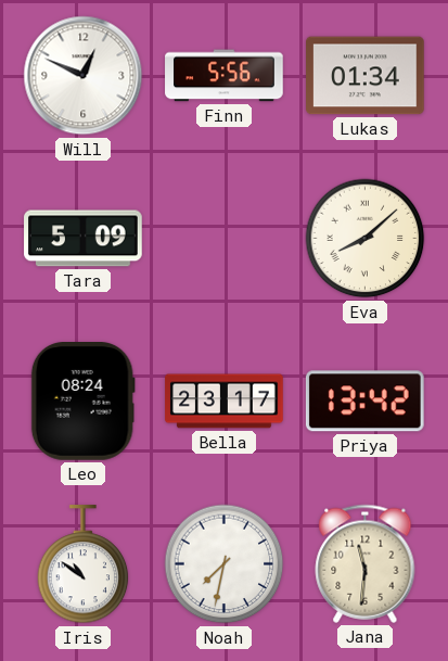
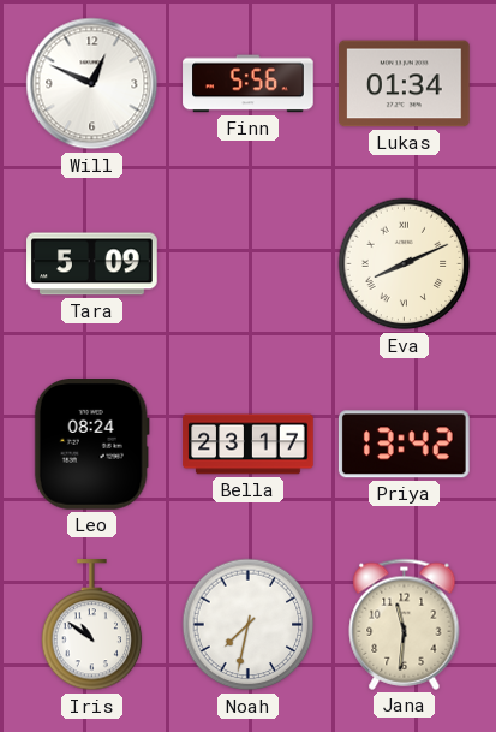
Eva: 8:08 -> 8:11 (405, 264)
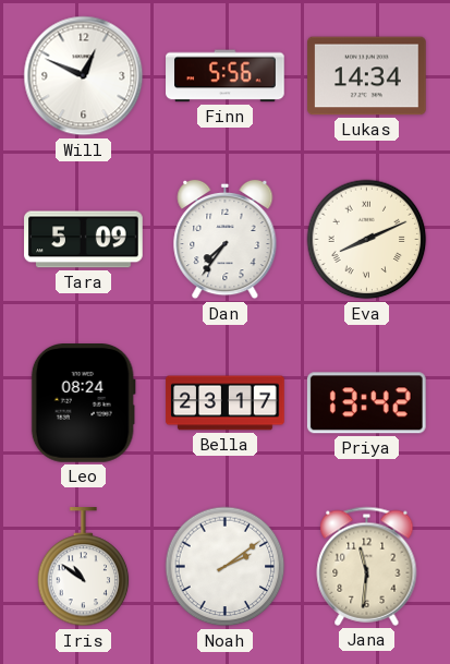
Lukas: 01:34 -> 14:34 (367, 76)
Dan: none -> 7:36 (226, 240)
Noah: 7:32 -> 2:09 (226, 567)
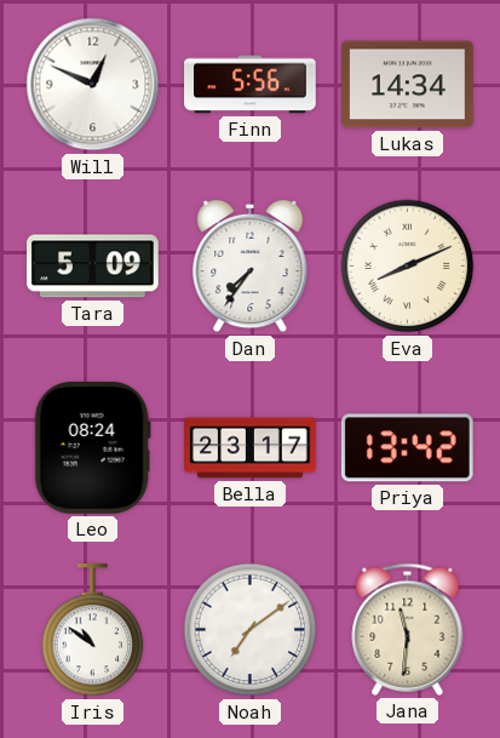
Noah: 2:09 -> 7:09 (251, 630)
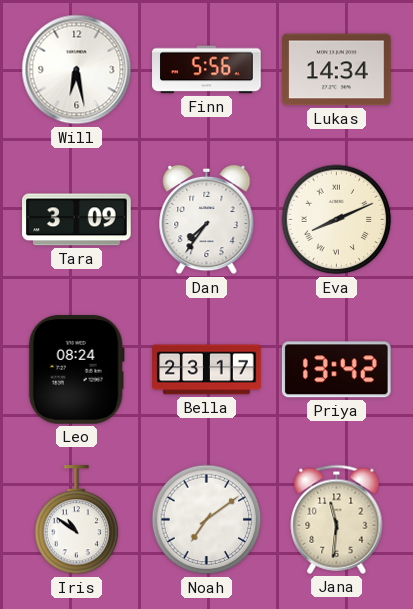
Will: 12:49 -> 6:28 (77, 70)
Tara: 5:09 -> 3:09 (77, 220)
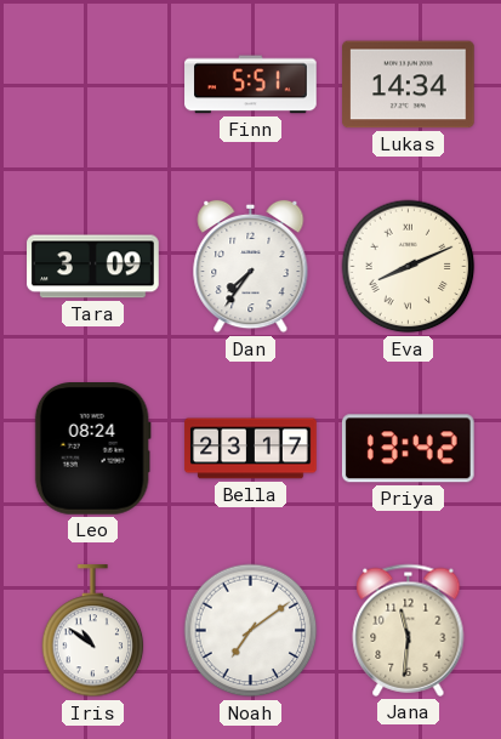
Will: 6:28 -> none (77, 70)
Finn: 5:56 -> 5:51 (251, 85)
